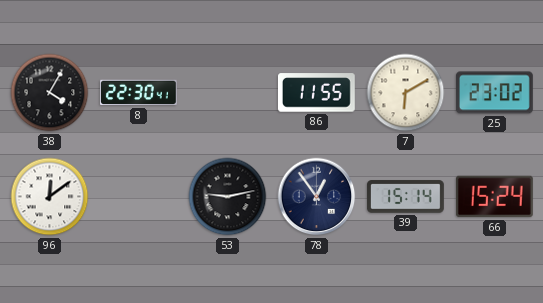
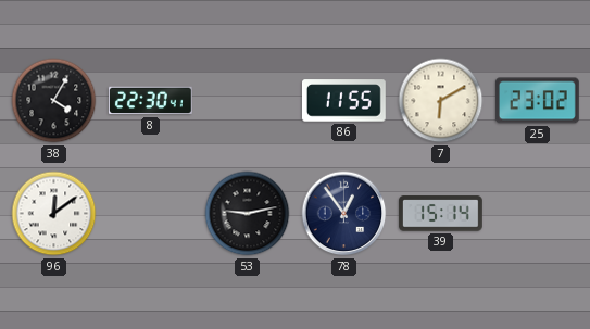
66: 15:24 -> none (494, 197)
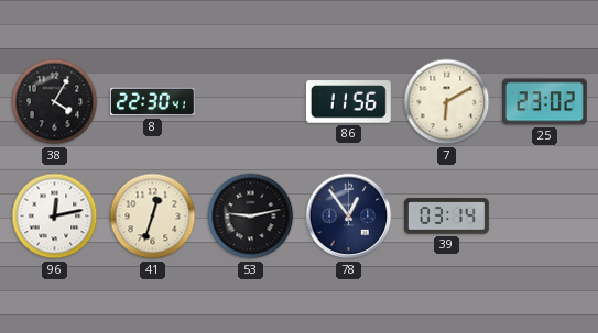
86: 11:55 -> 11:56 (348, 102)
96: 12:09 -> 12:13 (55, 217)
41: none -> 12:33 (153, 217)
39: 15:14 -> 03:14 (447, 217)
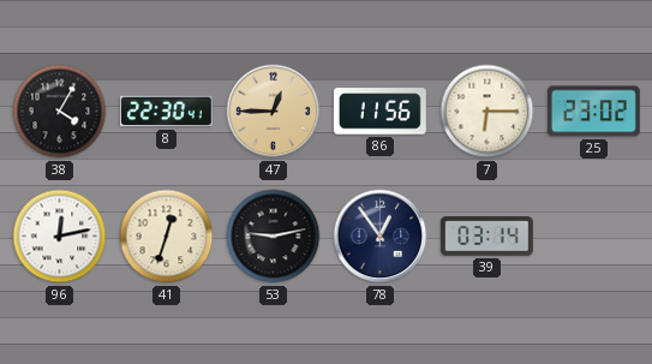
47: none -> 12:45 (274, 112)
7: 6:10 -> 6:15 (487, 112)
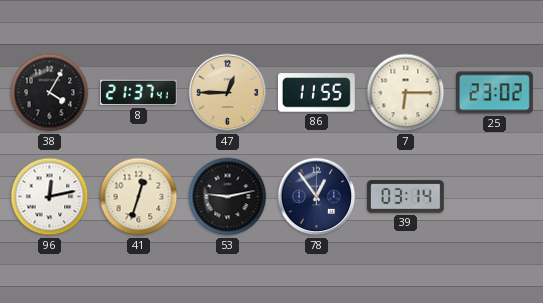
8: 22:30 -> 21:37 (138, 93)
86: 11:56 -> 11:55 (316, 93)
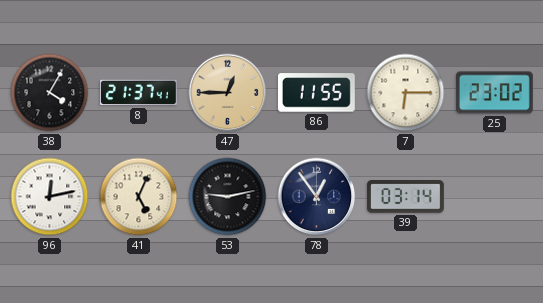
41: 12:33 -> 5:04 (139, 197)
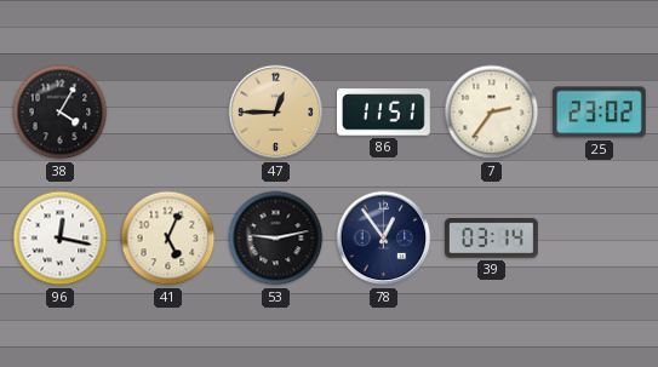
8: 21:37 -> none (138, 93)
86: 11:55 -> 11:51 (383, 113)
7: 6:15 -> 2:36 (492, 113)
96: 12:13 -> 12:17 (61, 239)
